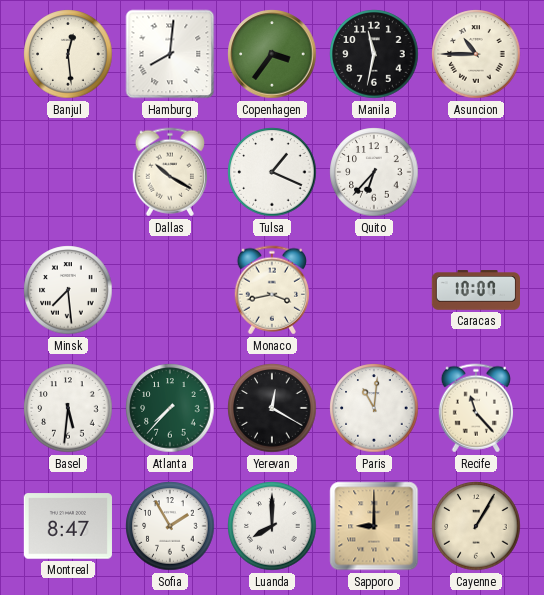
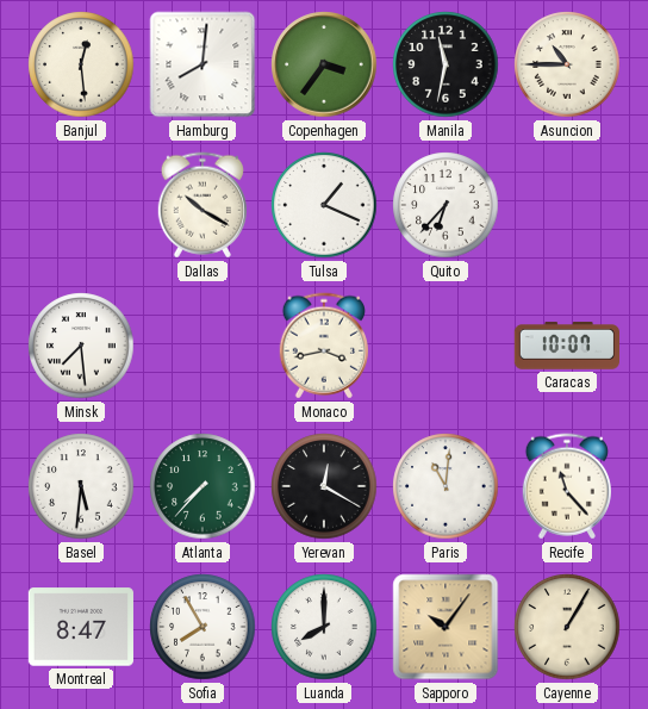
Sofia: 1:55 -> 7:55 (202, 627)
Sapporo: 9:00 -> 10:06 (445, 627)
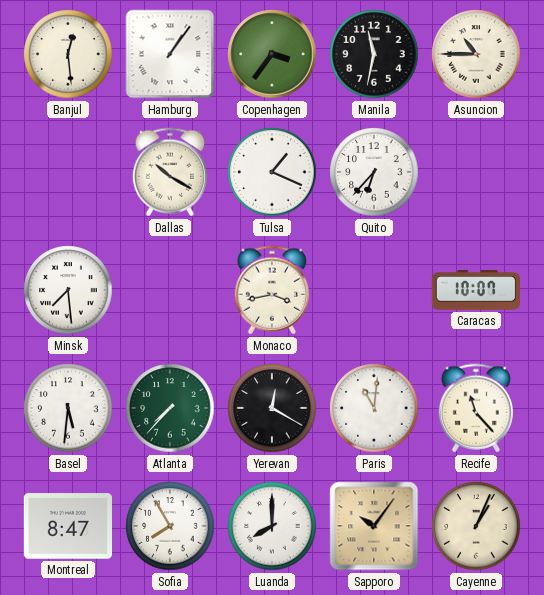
Hamburg: 8:01 -> 1:06 (170, 54)
Cayenne: 1:05 -> 1:04 (476, 526)
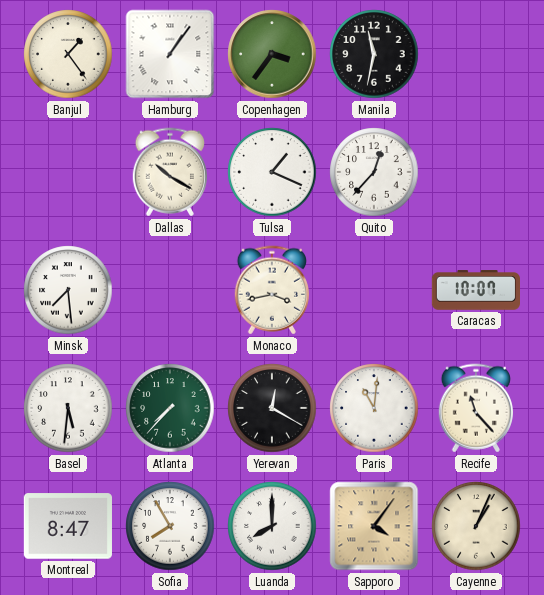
Banjul: 12:29 -> 1:24 (68, 54)
Asuncion: 10:45 -> none (476, 54)
Quito: 6:37 -> 12:37 (374, 172)
Sapporo: 10:06 -> 4:06 (374, 526)
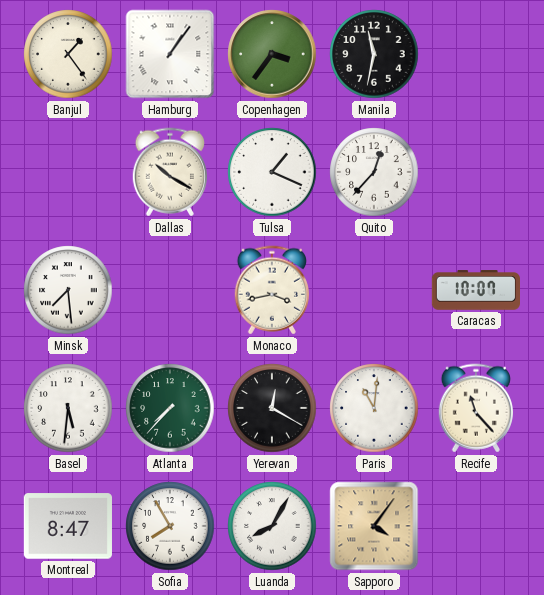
Luanda: 8:00 -> 8:05 (272, 526)
Cayenne: 1:04 -> none (476, 526)
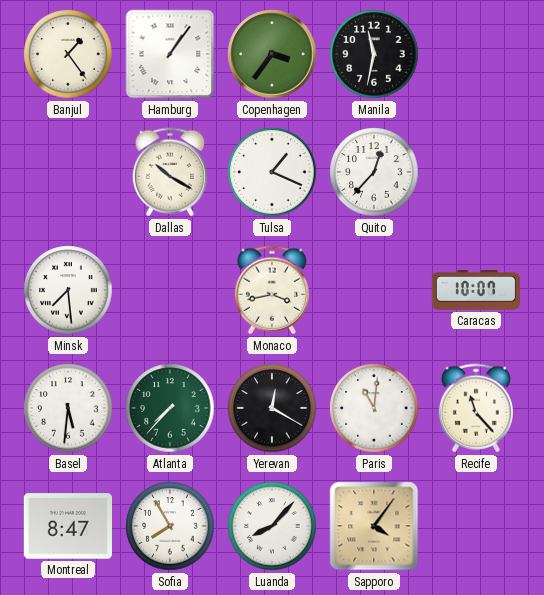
Luanda: 8:05 -> 8:07 (272, 526)
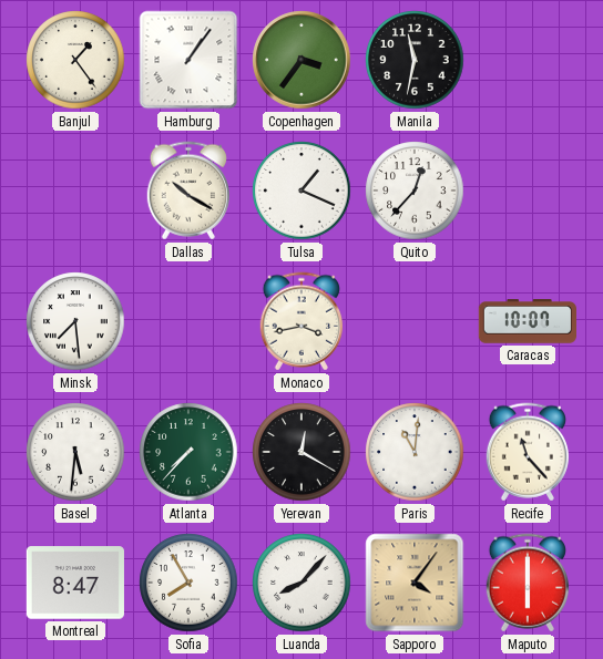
Maputo: none -> 6:00 (527, 583)
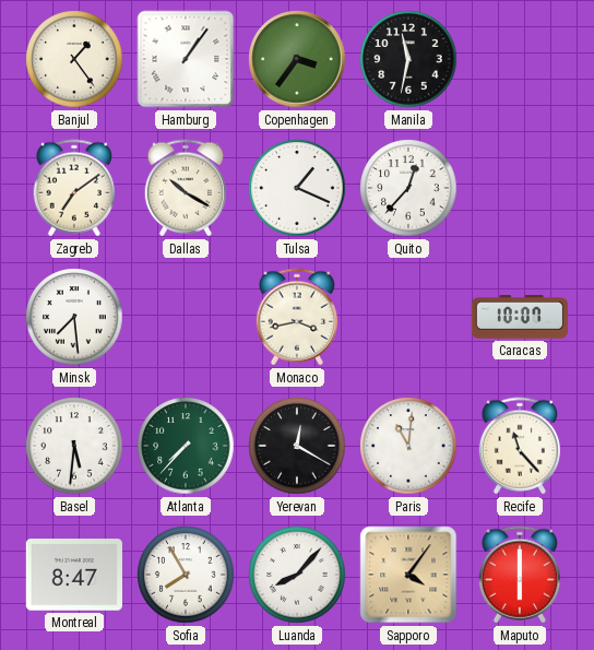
Zagreb: none -> 7:09 (73, 188)
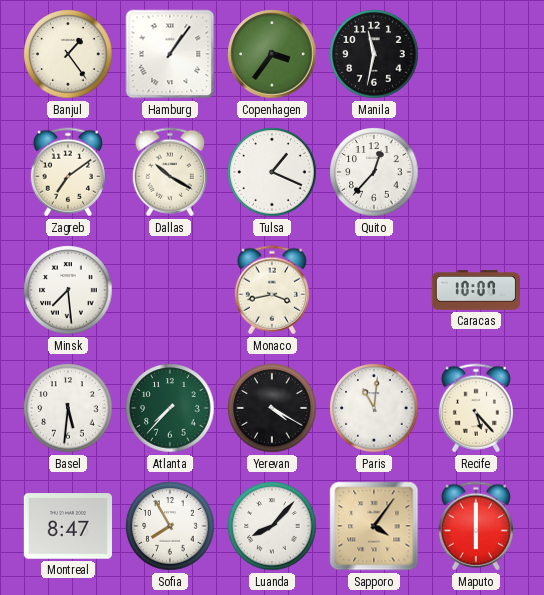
Yerevan: 12:20 -> 4:20 (272, 408)
Recife: 11:23 -> 5:23 (475, 408)
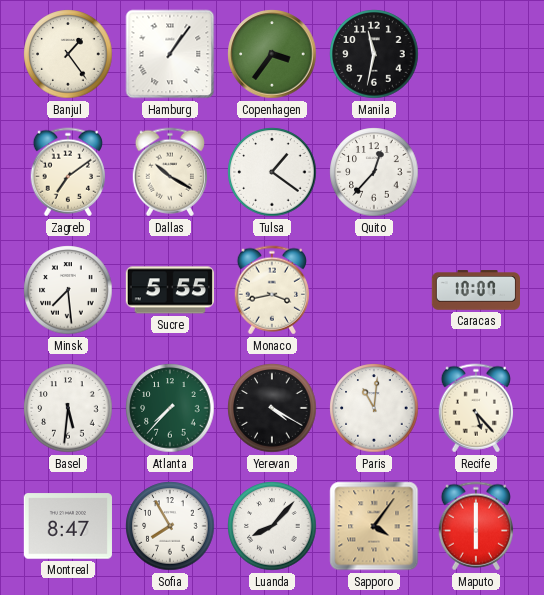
Tulsa: 1:19 -> 1:21 (272, 172)
Sucre: none -> 5:55 (170, 290)
